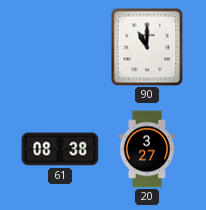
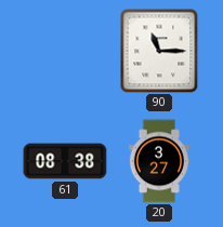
90: 11:00 -> 11:15 (159, 51)
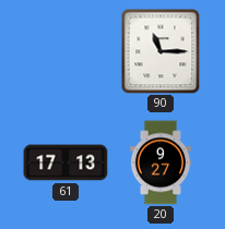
61: 08:38 -> 17:13 (66, 162)
20: 3:27 -> 9:27 (161, 162)
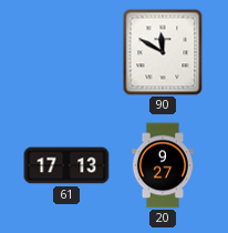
90: 11:15 -> 11:50 (163, 52)
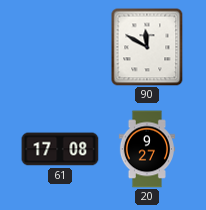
61: 17:13 -> 17:08 (60, 149)
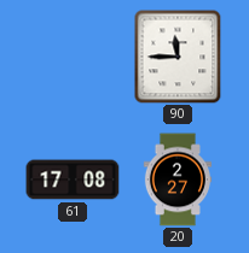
90: 11:50 -> 11:45 (178, 57)
20: 9:27 -> 2:27 (178, 180)
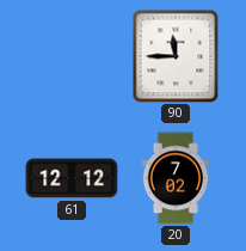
61: 17:08 -> 12:12 (72, 178)
20: 2:27 -> 7:02 (176, 178)
